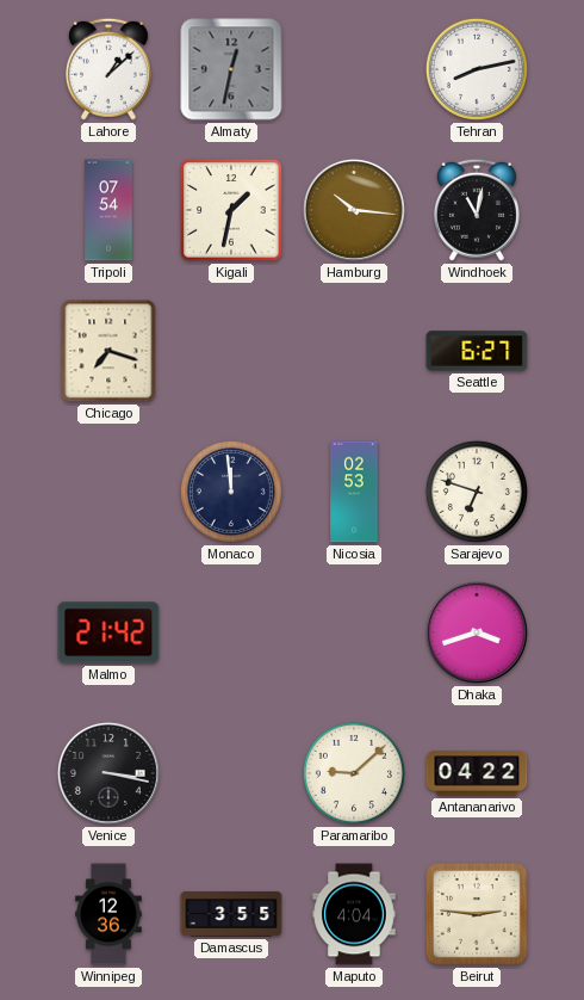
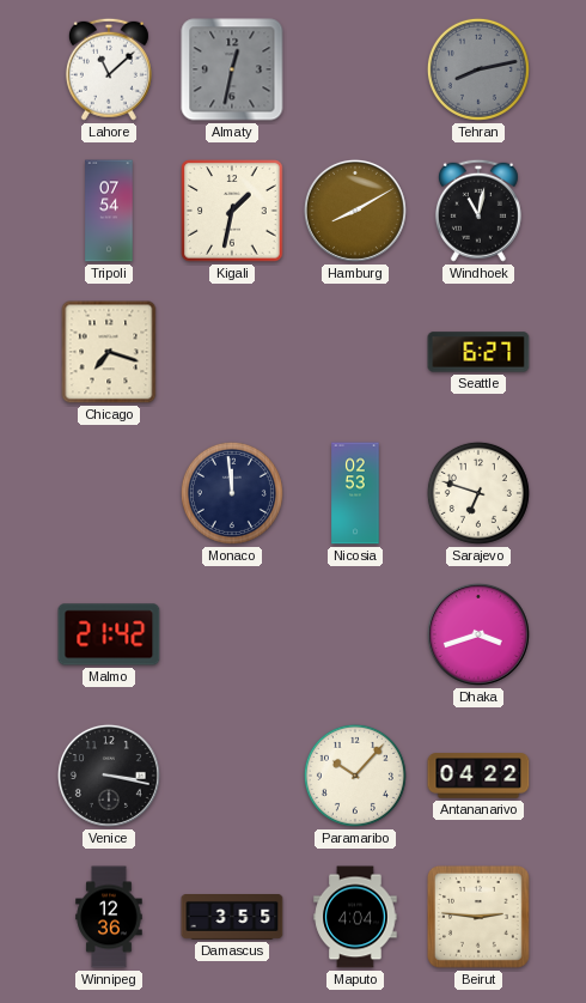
Lahore: 1:08 -> 11:08 (109, 69)
Tehran dial: white -> grey (478, 69)
Hamburg: 10:16 -> 8:10 (355, 211)
Paramaribo: 9:08 -> 10:07 (355, 776)
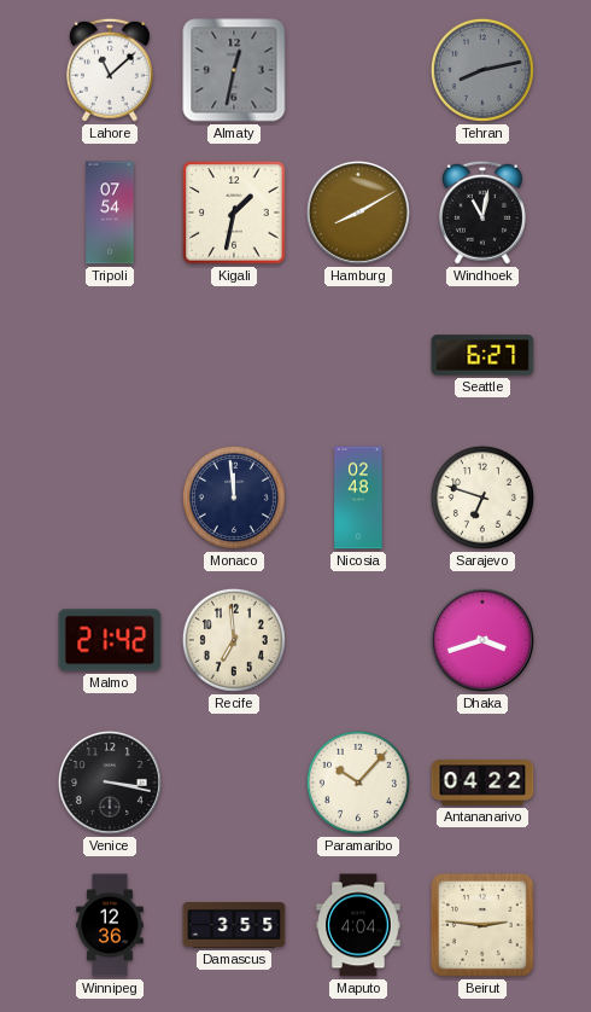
Chicago: 7:18 -> none (109, 352)
Nicosia: 02:53 -> 02:48 (358, 498)
Recife: none -> 6:59 (234, 640)
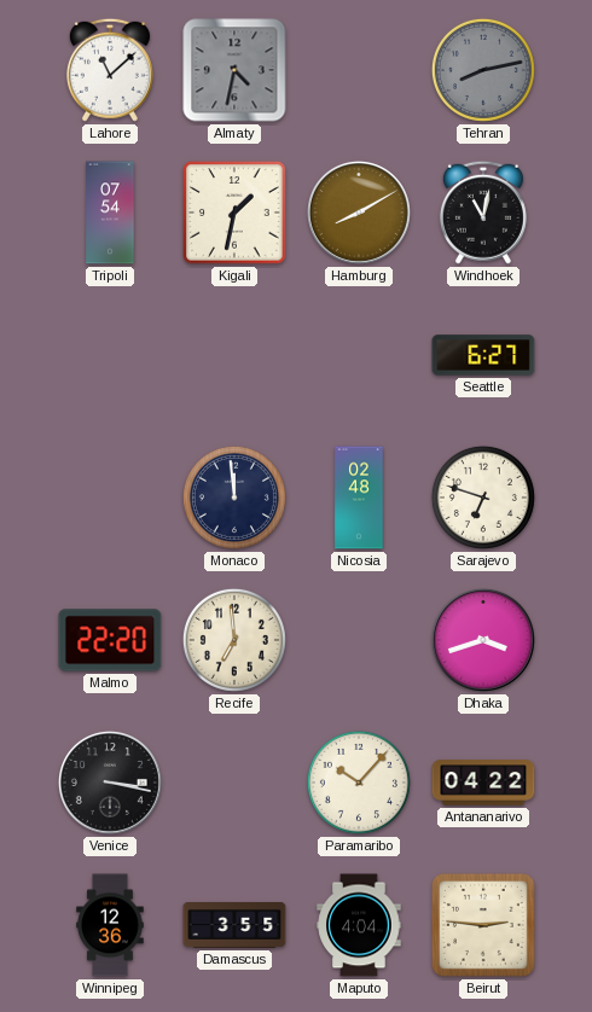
Almaty: 12:32 -> 4:32 (234, 70)
Malmo: 21:42 -> 22:20 (110, 640)
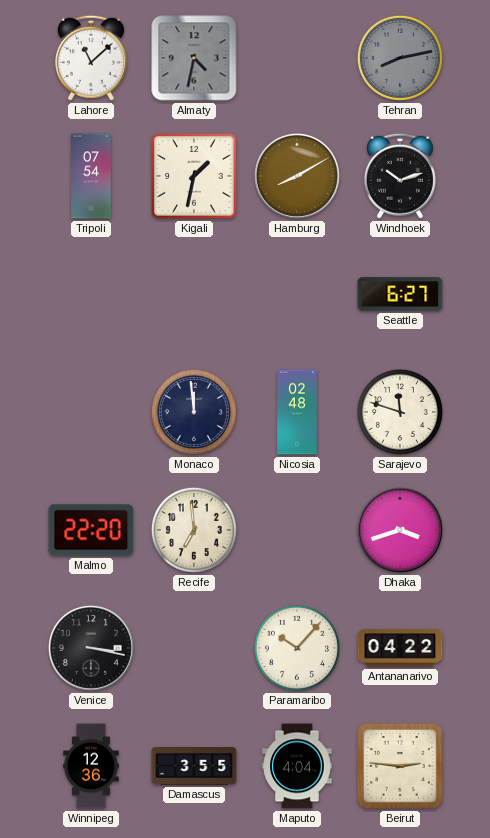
Windhoek: 11:02 -> 10:12 (400, 176)
Sarajevo: 6:48 -> 11:48 (400, 412)
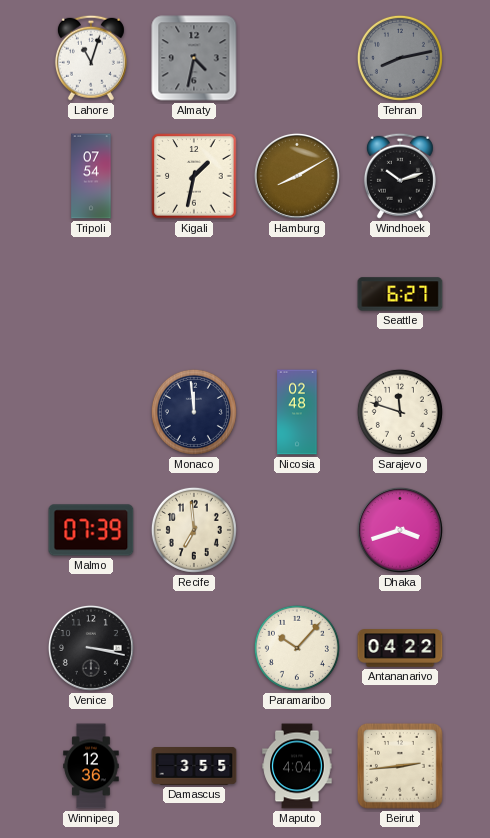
Lahore: 11:08 -> 11:03 (91, 58)
Malmo: 22:20 -> 07:39 (91, 530)
Beirut: 2:46 -> 2:44 (400, 766)
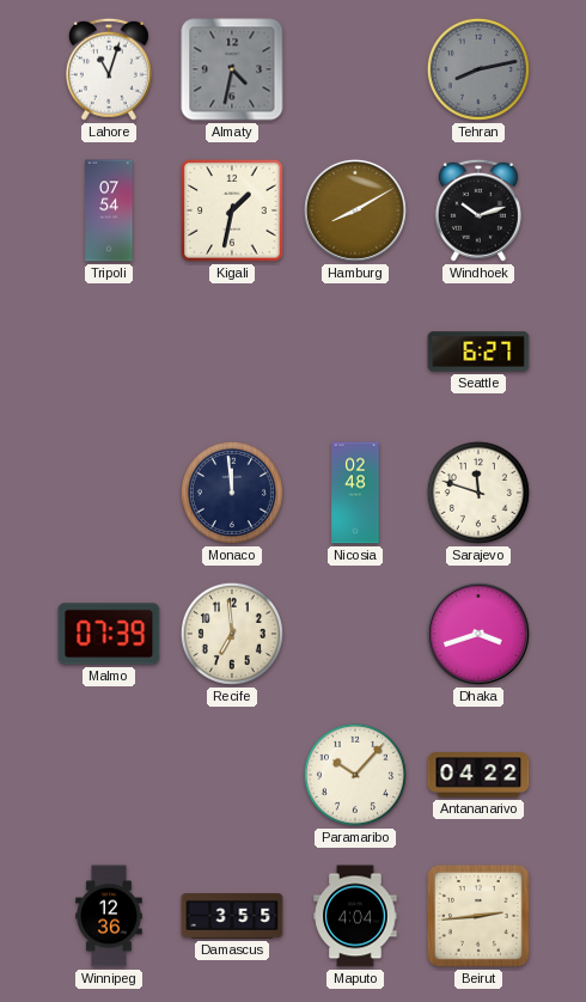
Venice: 3:17 -> none (91, 648)
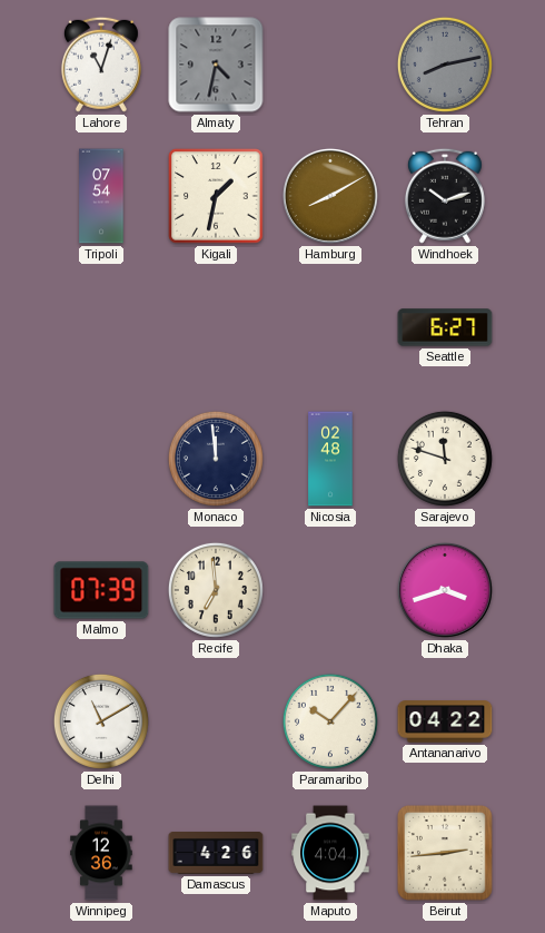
Delhi: none -> 11:10 (101, 721)
Damascus: 3:55 -> 4:26 (216, 854)
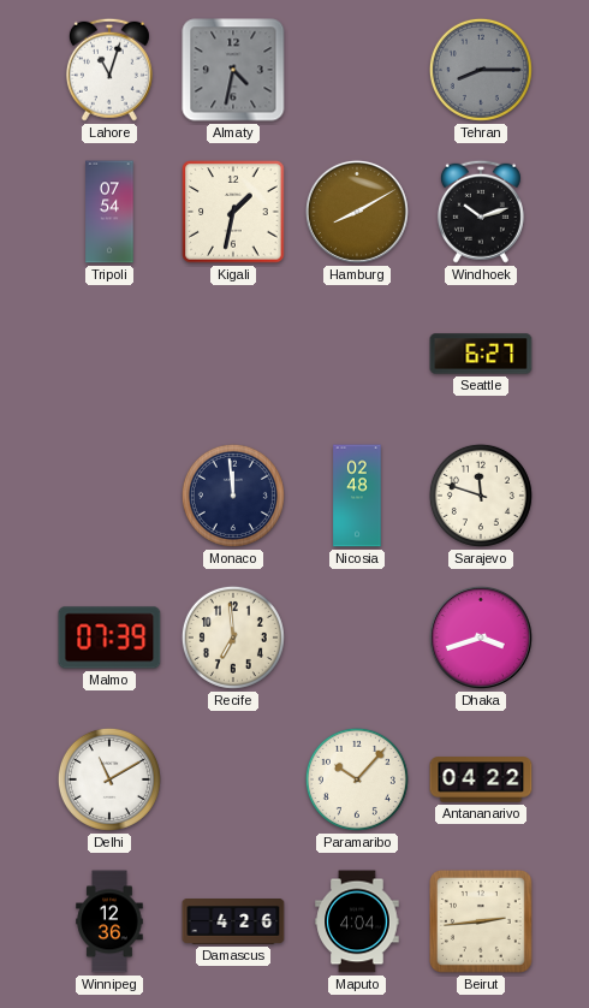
Tehran: 8:13 -> 8:15 (481, 70)
